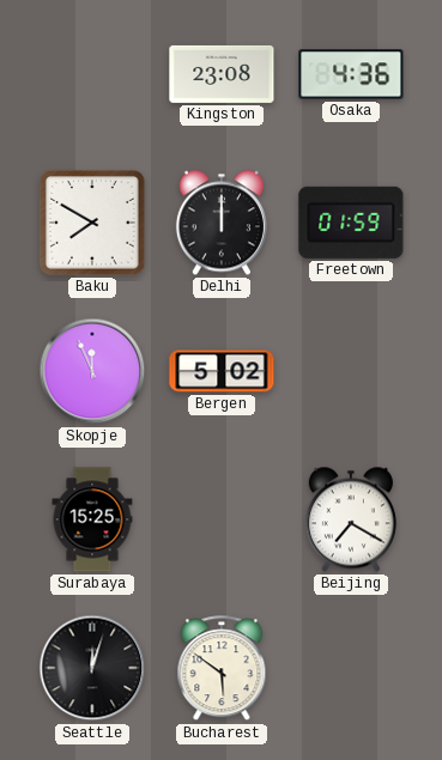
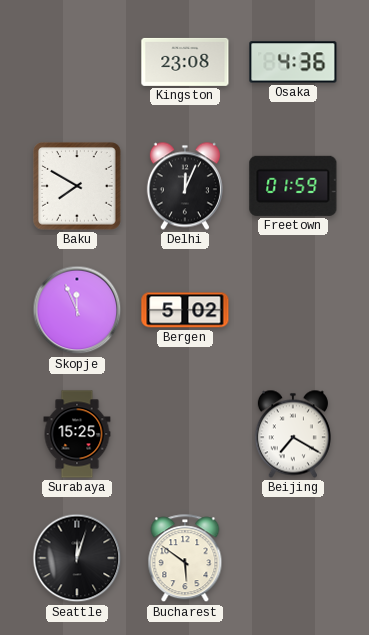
Delhi: 12:00 -> 12:04 (185, 186)
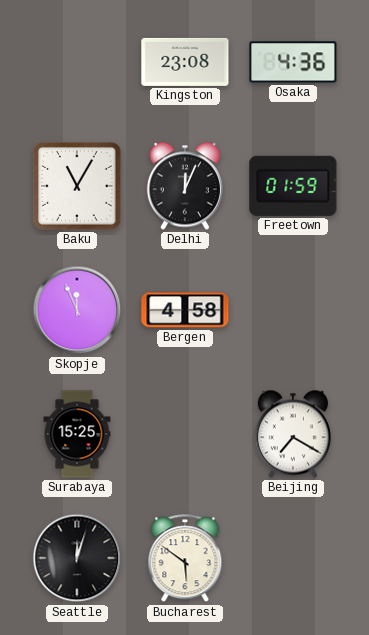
Baku: 7:50 -> 11:05 (77, 186)
Bergen: 5:02 -> 4:58 (185, 310)
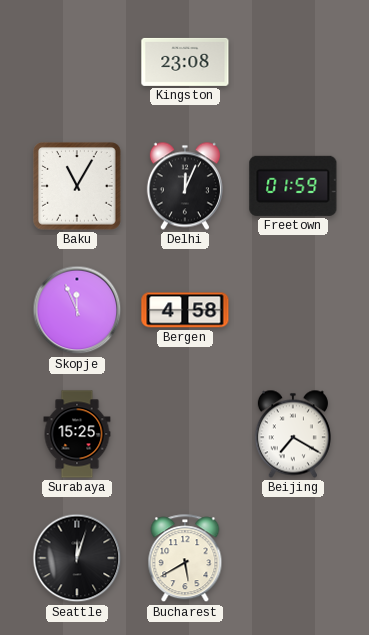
Osaka: 4:36 -> none (293, 62)
Bucharest: 5:51 -> 5:40 (185, 559)
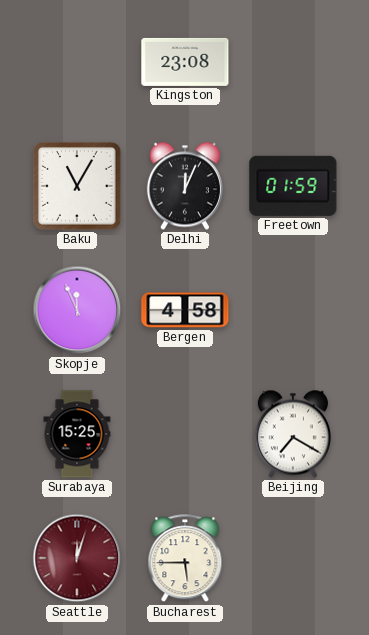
Seattle dial: black -> burgundy (77, 558)
Bucharest: 5:40 -> 5:45 (185, 559)
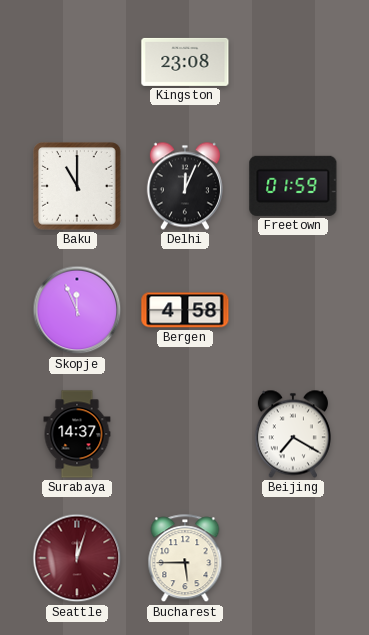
Baku: 11:05 -> 11:00 (77, 186)
Surabaya: 15:25 -> 14:37 (77, 434)
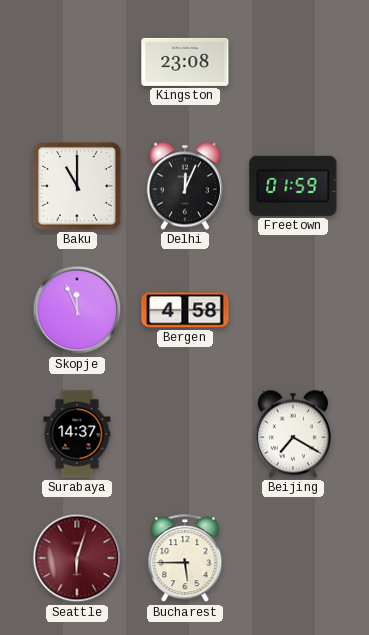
Seattle: 12:03 -> 6:03 (77, 558)
